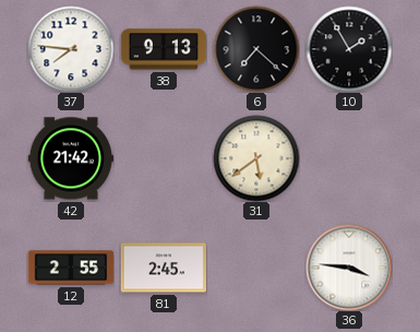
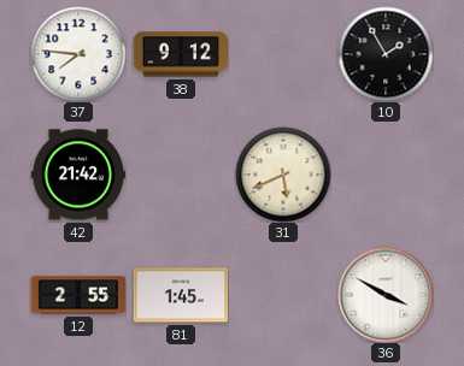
38: 9:13 -> 9:12 (181, 54)
6: 7:22 -> none (256, 49)
31: 5:39 -> 5:41 (283, 175)
81: 2:45 -> 1:45 (180, 295)
36: 3:46 -> 3:50 (386, 295)
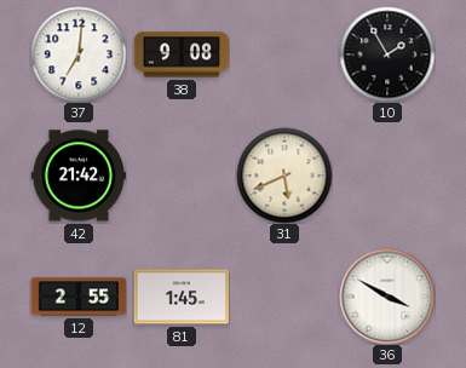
37: 7:46 -> 7:01 (79, 54)
38: 9:12 -> 9:08 (182, 54)
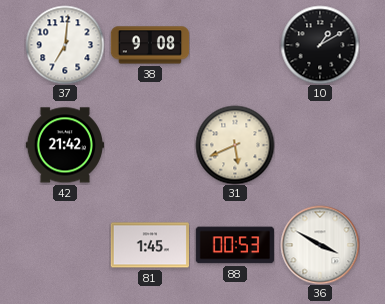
10: 1:55 -> 1:10 (320, 45)
12: 2:55 -> none (79, 297)
88: none -> 00:53 (234, 245)
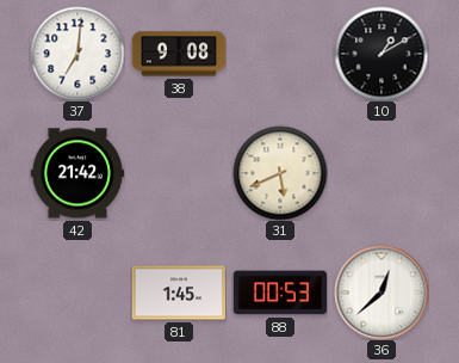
36: 3:50 -> 12:38 (382, 293)
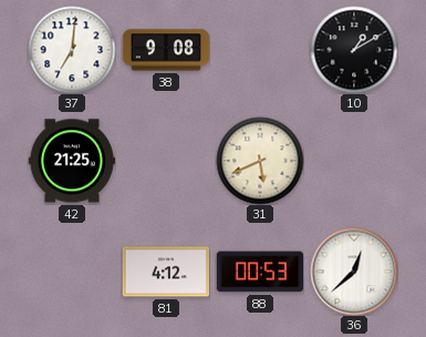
42: 21:42 -> 21:25 (71, 161)
81: 1:45 -> 4:12 (165, 272)
